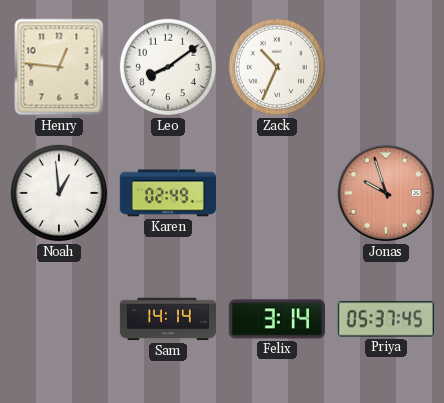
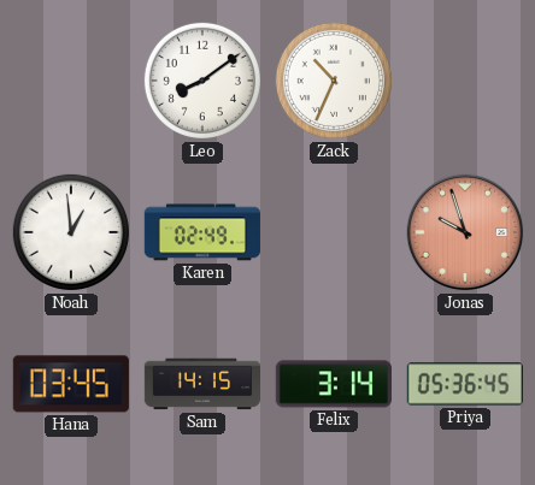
Henry: 12:46 -> none (59, 67)
Hana: none -> 03:45 (71, 384)
Sam: 14:14 -> 14:15 (201, 384)
Priya: 05:37 -> 05:36 (465, 384)
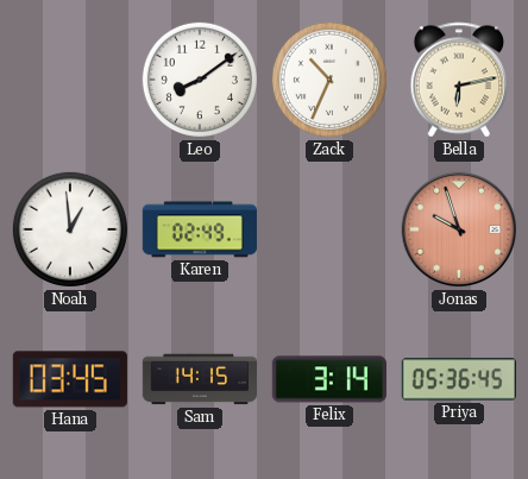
Bella: none -> 6:13 (459, 80)
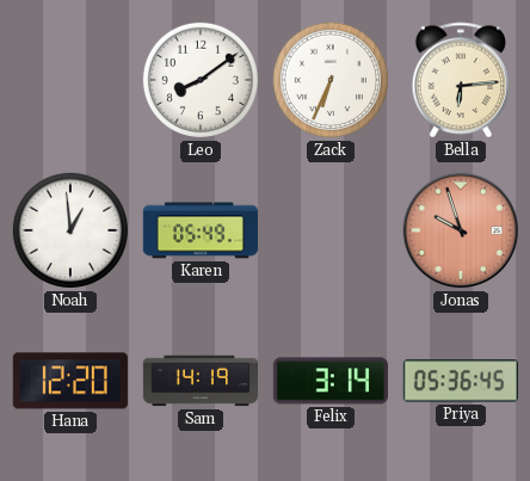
Zack: 10:34 -> 6:34 (331, 80)
Bella: 6:13 -> 6:14 (461, 80)
Karen: 02:49 -> 05:49 (201, 230)
Hana: 03:45 -> 12:20 (70, 381)
Sam: 14:15 -> 14:19 (199, 381)
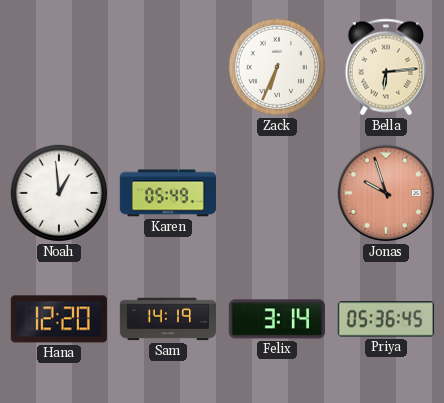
Leo: 8:09 -> none (201, 80)
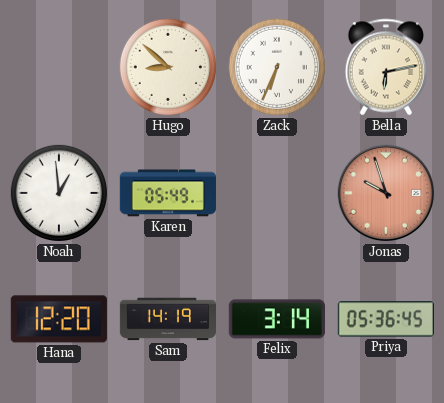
Hugo: none -> 8:52 (168, 67)
Bella: 6:14 -> 6:13 (386, 67)
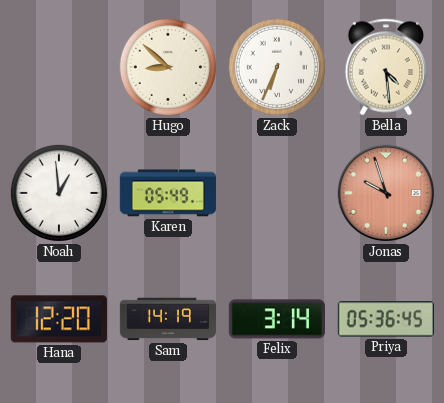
Bella: 6:13 -> 4:29 (386, 67)
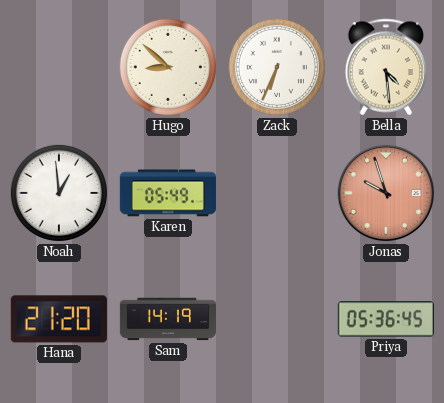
Hana: 12:20 -> 21:20 (59, 319)
Felix: 3:14 -> none (277, 319)
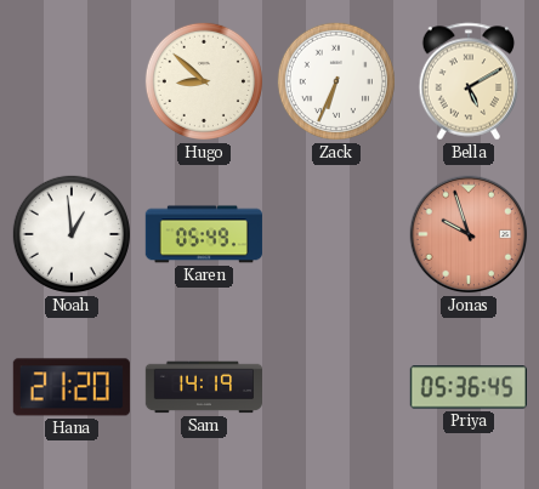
Bella: 4:29 -> 5:10 (469, 81)
